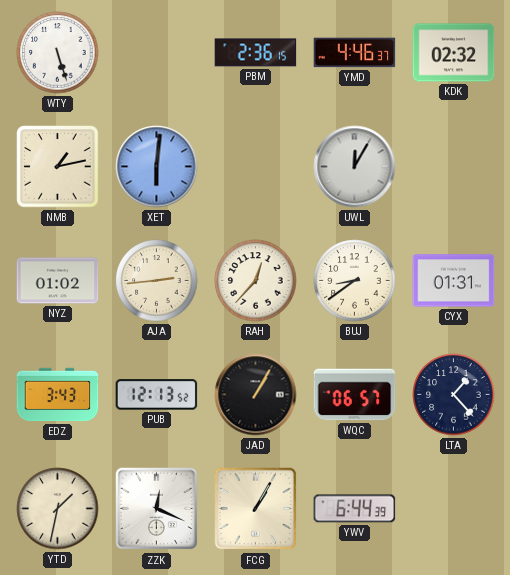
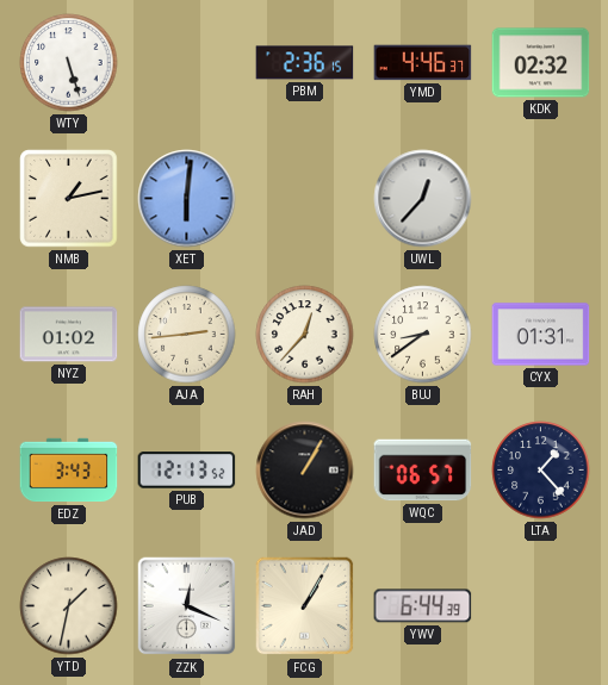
UWL: 12:05 -> 12:37 (423, 199)
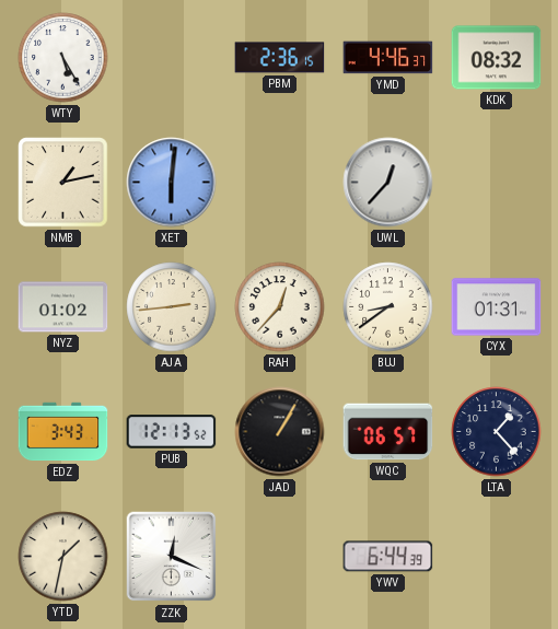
WTY: 5:27 -> 5:25 (63, 58)
KDK: 02:32 -> 08:32 (497, 58)
FCG: 1:05 -> none (305, 606)
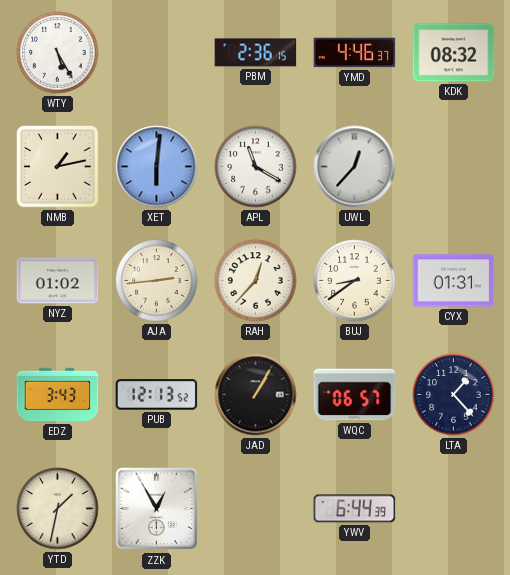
APL: none -> 11:20 (256, 167)
ZZK: 12:19 -> 12:55 (157, 509)
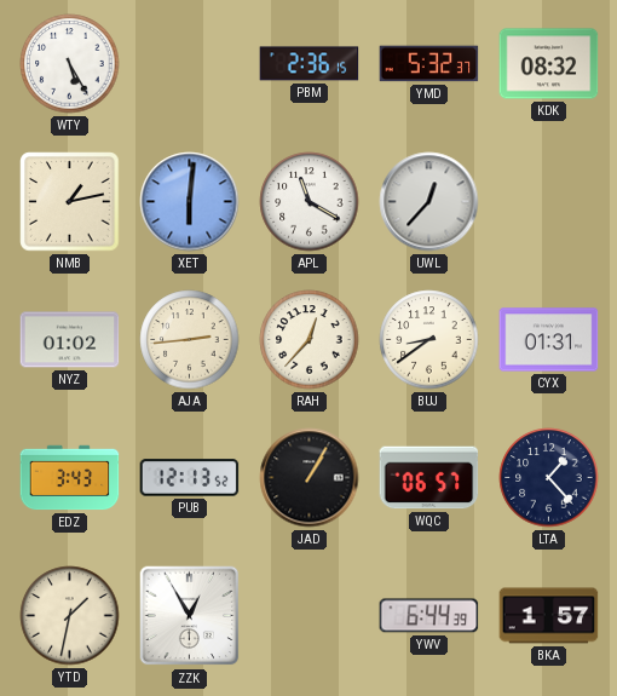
YMD: 4:46 -> 5:32 (429, 64)
BKA: none -> 1:57 (549, 616)
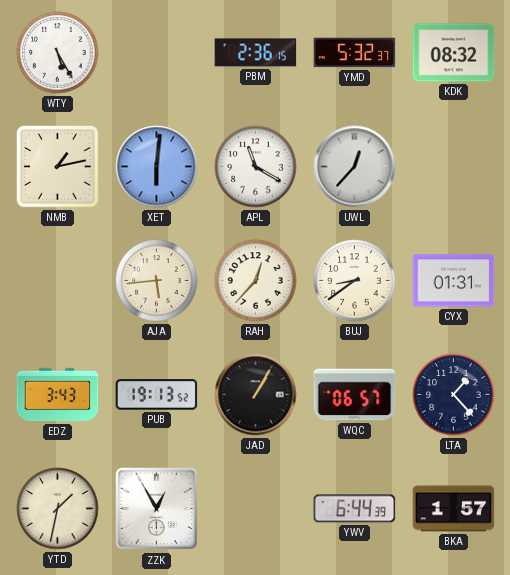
NYZ: 01:02 -> none (70, 340)
AJA: 2:44 -> 5:44 (157, 281)
PUB: 12:13 -> 19:13 (157, 395)
